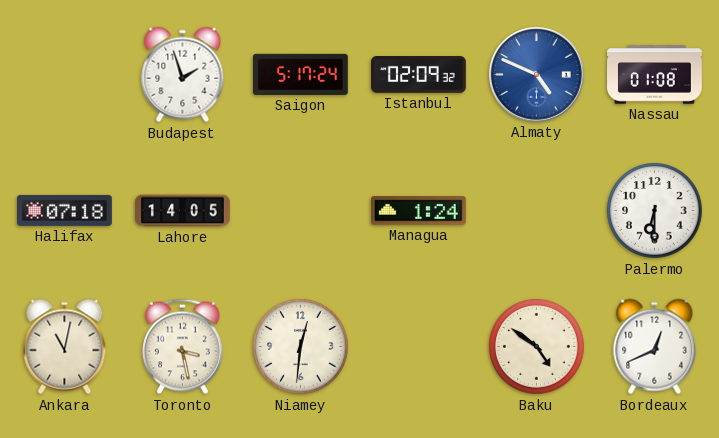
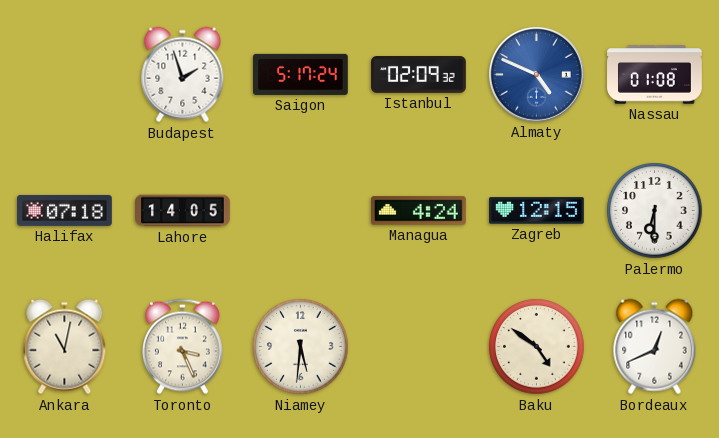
Managua: 1:24 -> 4:24 (419, 211)
Zagreb: none -> 12:15 (537, 211)
Toronto: 3:28 -> 3:26 (182, 347)
Niamey: 12:31 -> 5:31 (301, 347)
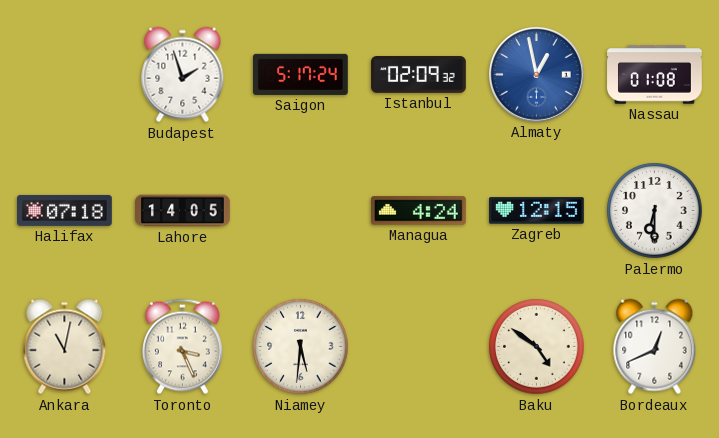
Almaty: 4:49 -> 12:58 (537, 75)
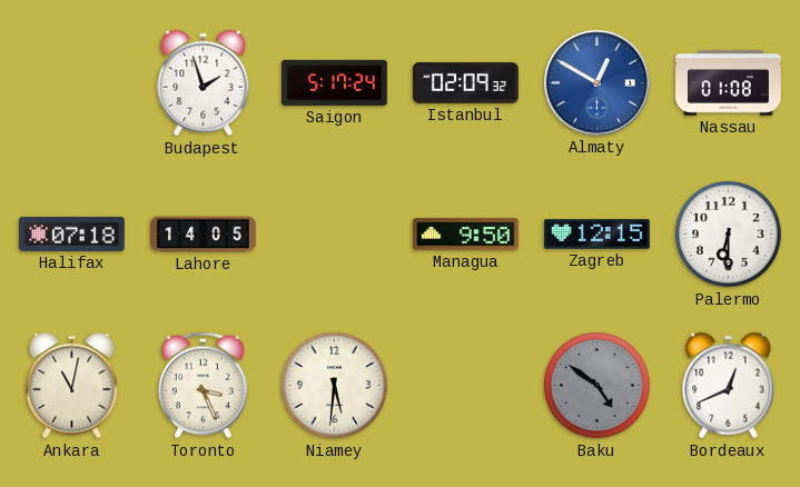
Almaty: 12:58 -> 12:50 (597, 83)
Managua: 4:24 -> 9:50 (466, 235)
Baku dial: cream -> grey (597, 386)
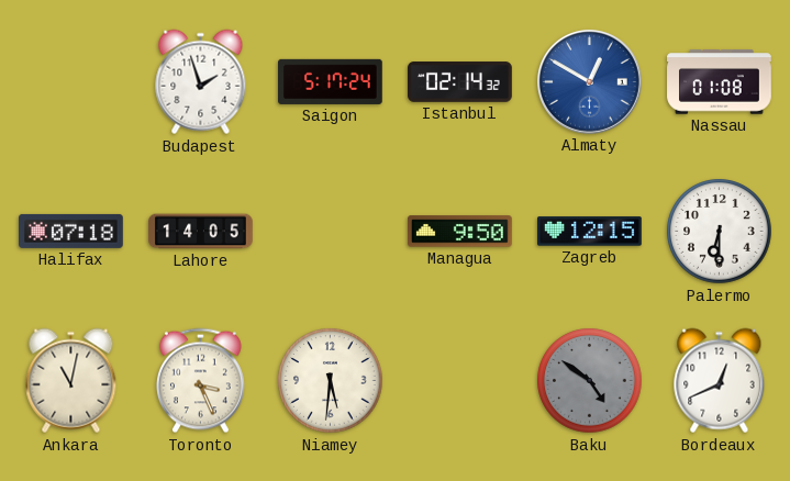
Istanbul: 02:09 -> 02:14 (460, 82)
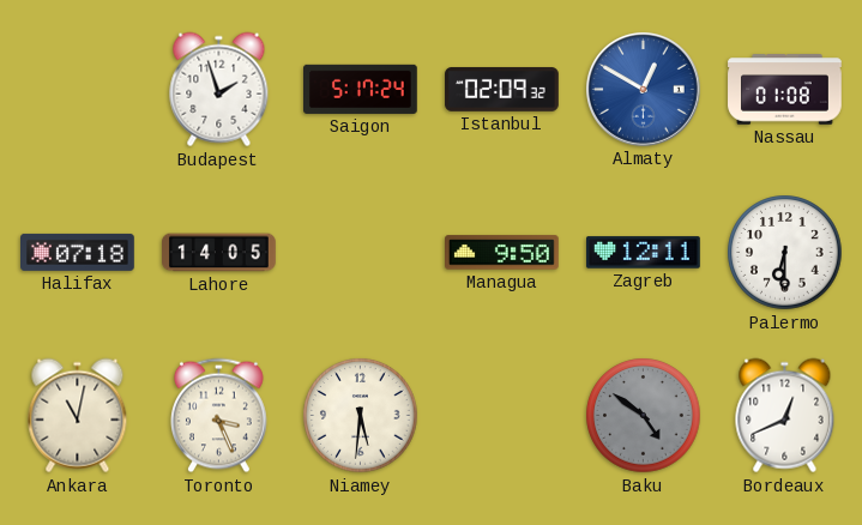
Istanbul: 02:14 -> 02:09 (502, 90)
Zagreb: 12:15 -> 12:11 (644, 253)
